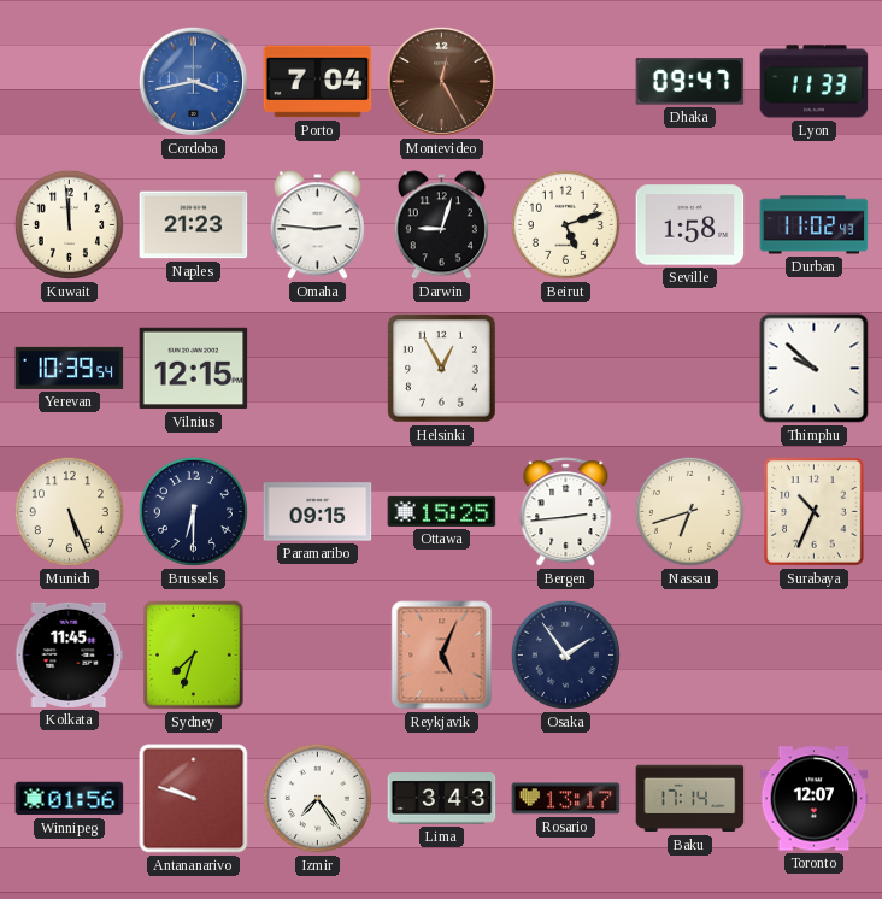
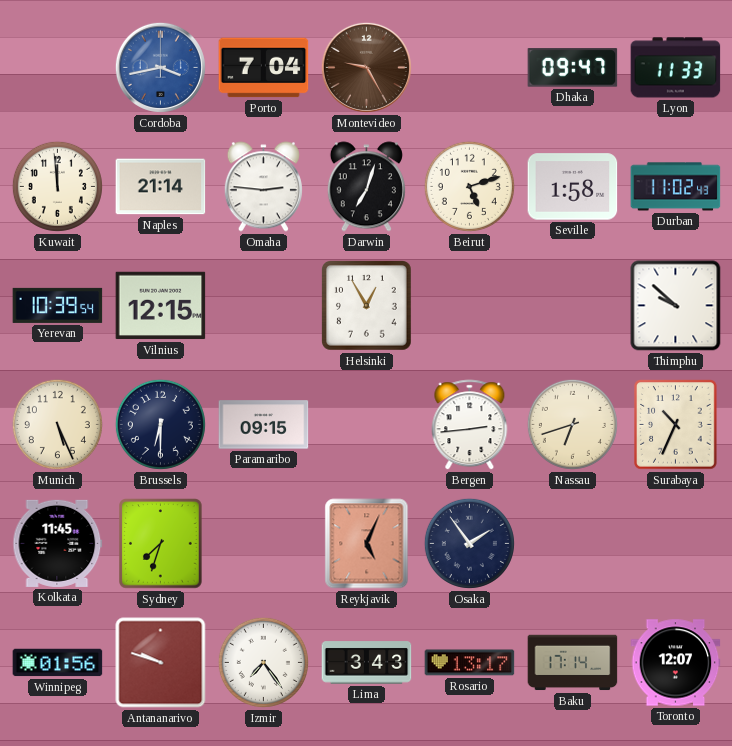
Montevideo: 12:25 -> 9:25 (366, 67)
Naples: 21:23 -> 21:14 (161, 187)
Darwin: 9:03 -> 7:03 (366, 187)
Ottawa: 15:25 -> none (442, 511)
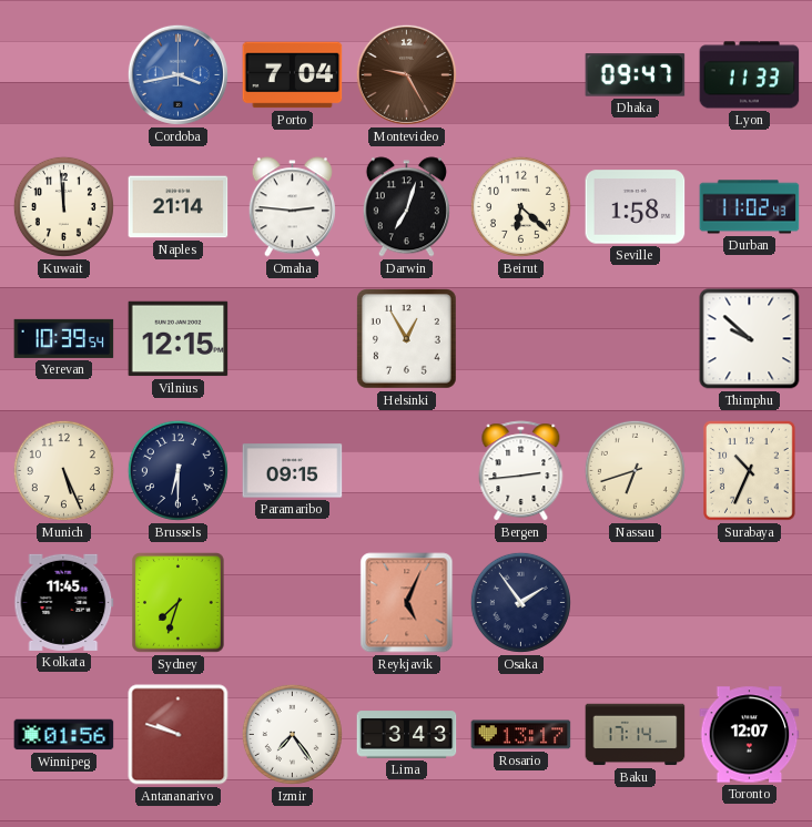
Beirut: 5:12 -> 6:22 (520, 206)
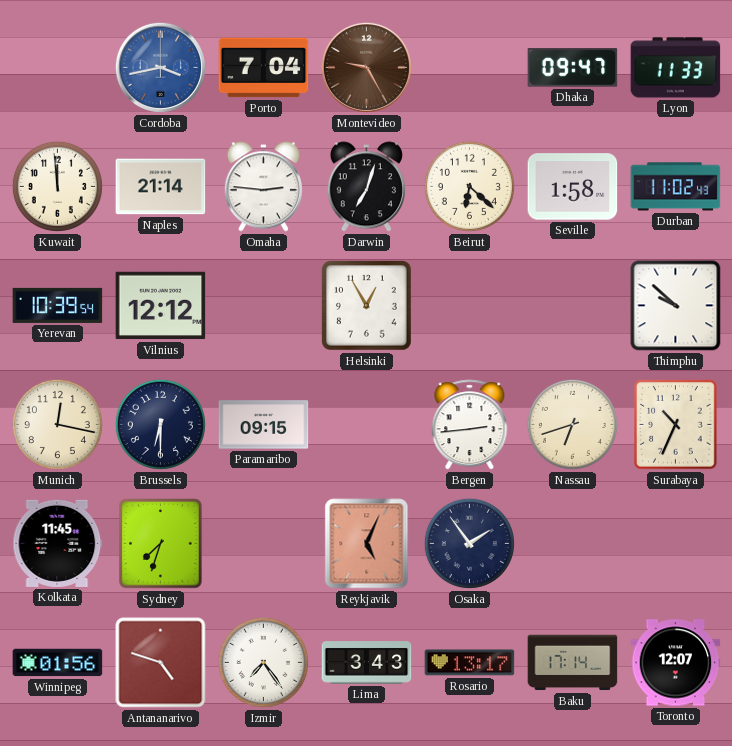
Vilnius: 12:15 -> 12:12 (161, 306)
Munich: 5:26 -> 12:17 (57, 424)
Antananarivo: 9:48 -> 4:48 (161, 663)
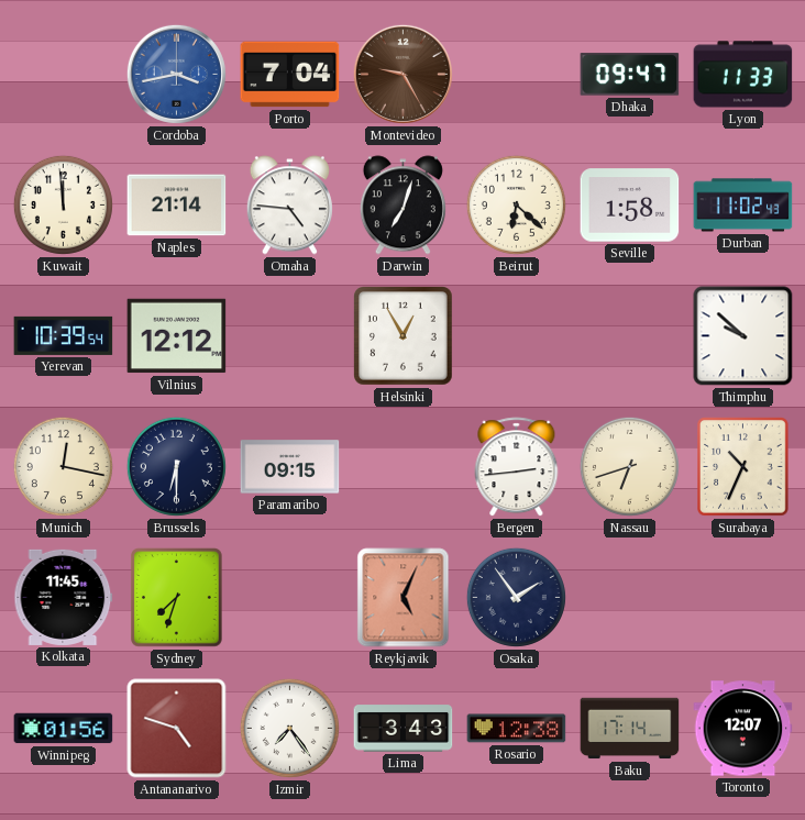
Omaha: 2:46 -> 4:46 (289, 206)
Rosario: 13:17 -> 12:38 (517, 729)
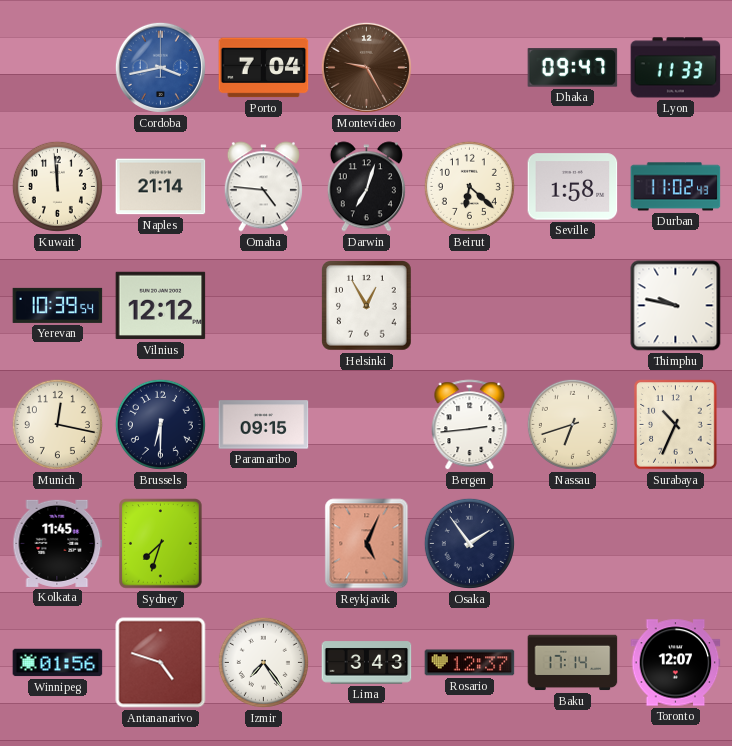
Thimphu: 9:52 -> 9:47 (676, 306)
Rosario: 12:38 -> 12:37 (470, 663)
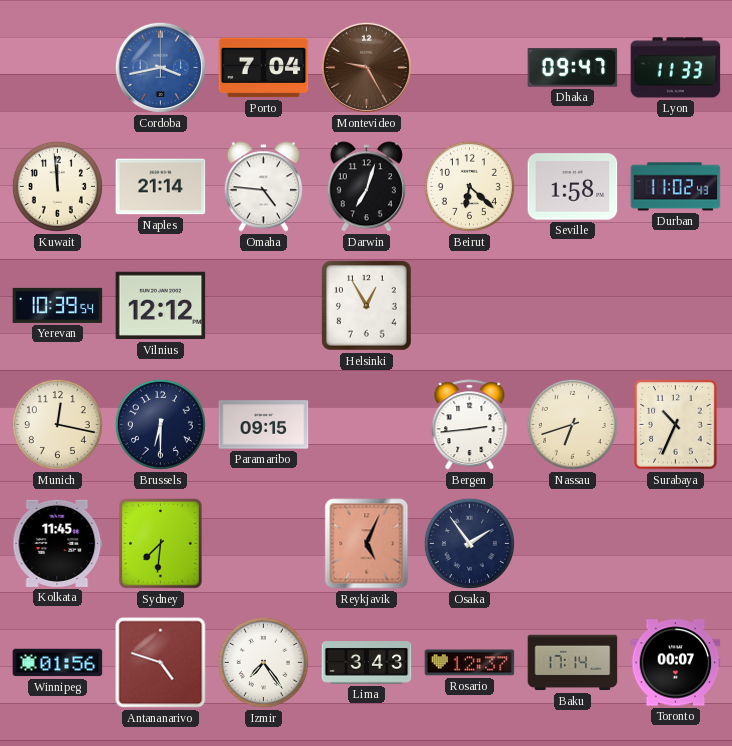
Thimphu: 9:47 -> none (676, 306)
Sydney: 7:33 -> 7:31 (161, 544)
Toronto: 12:07 -> 00:07 (676, 663)
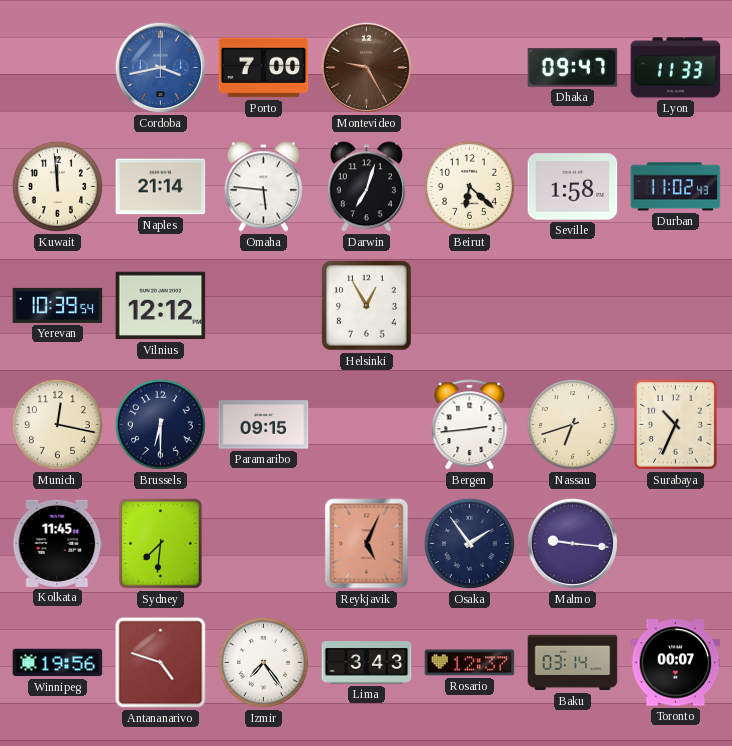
Porto: 7:04 -> 7:00 (264, 68)
Omaha: 4:46 -> 5:46 (263, 187)
Malmo: none -> 9:16 (572, 543)
Winnipeg: 01:56 -> 19:56 (58, 663)
Baku: 17:14 -> 03:14 (573, 663)
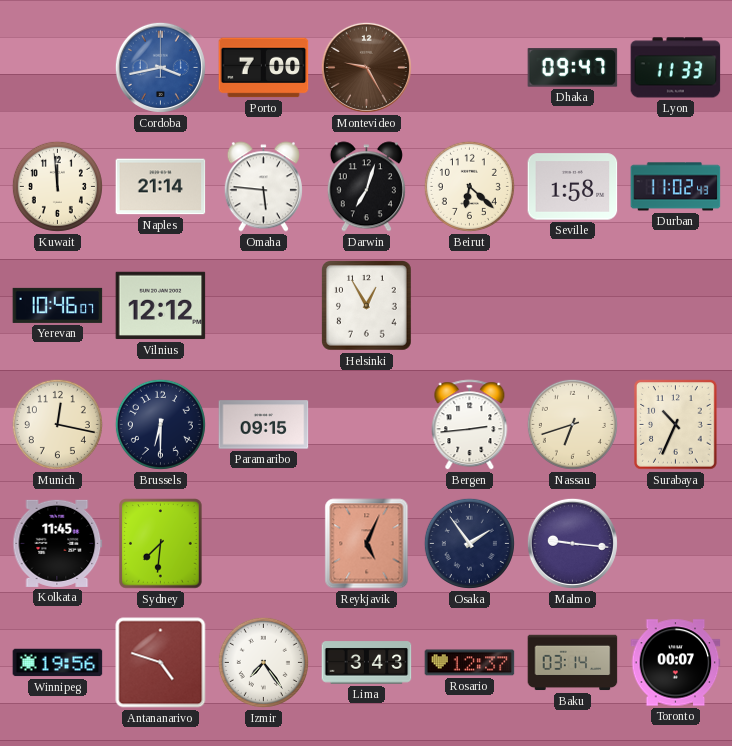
Yerevan: 10:39 -> 10:46 (58, 305)
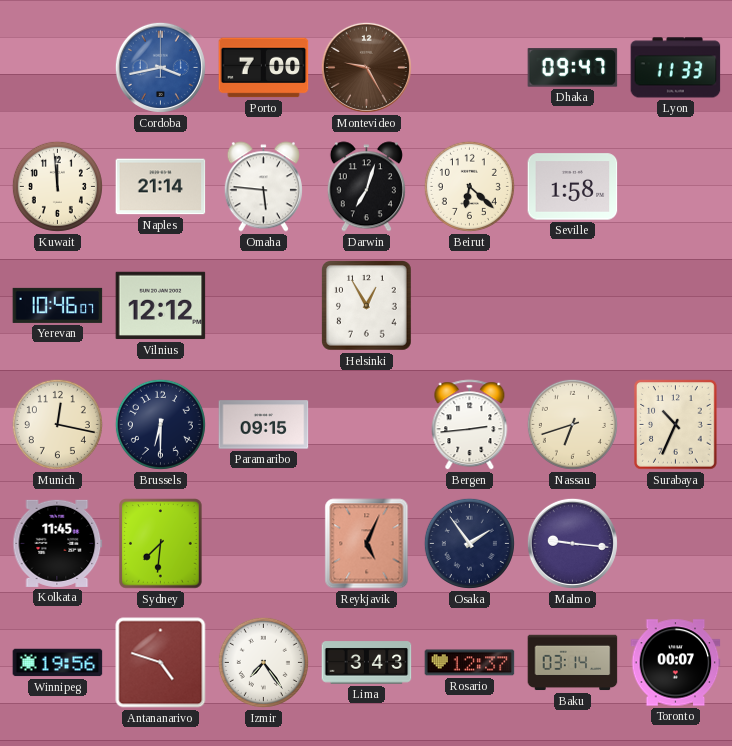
Durban: 11:02 -> none (676, 187)
